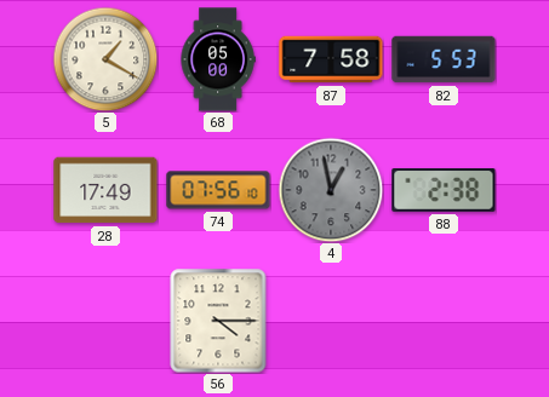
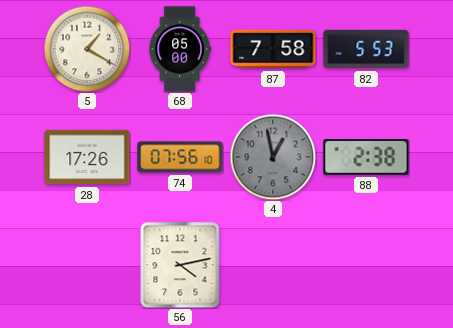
28: 17:49 -> 17:26 (87, 157)
56: 4:15 -> 4:13 (180, 265)
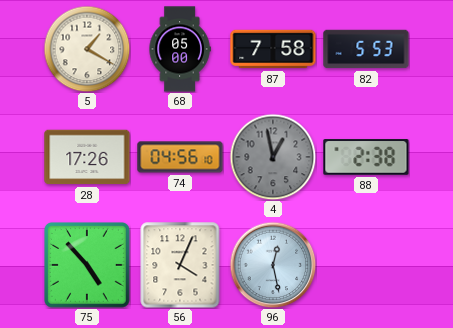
74: 07:56 -> 04:56 (180, 157)
75: none -> 4:53 (87, 265)
56: 4:13 -> 4:04 (180, 265)
96: none -> 12:28 (273, 265)
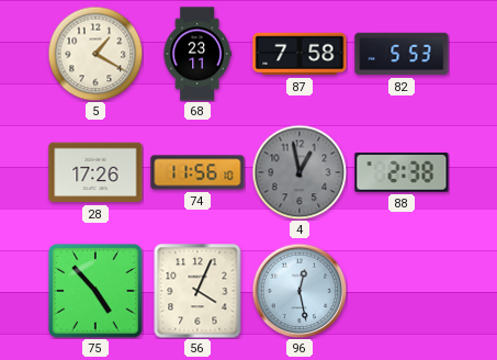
68: 05:00 -> 23:11 (197, 54)
74: 04:56 -> 11:56 (197, 172)
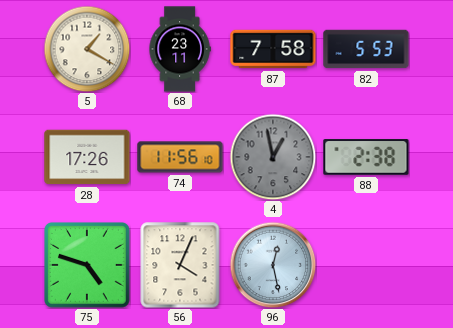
75: 4:53 -> 4:48 (87, 265)
